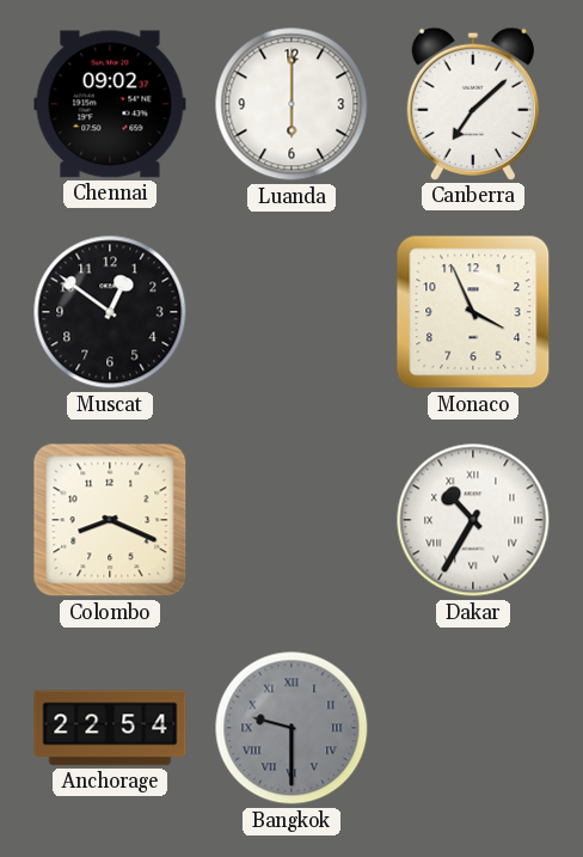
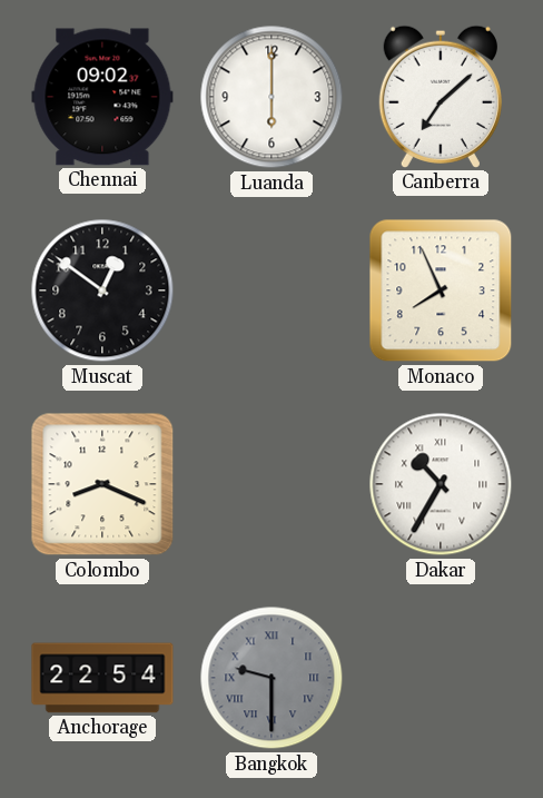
Monaco: 3:56 -> 7:56 (441, 290)
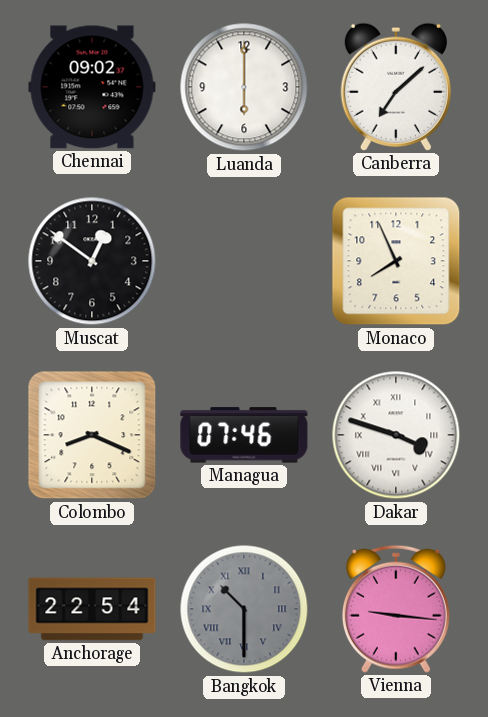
Managua: none -> 07:46 (244, 435)
Dakar: 10:35 -> 3:48 (396, 435)
Bangkok: 9:30 -> 10:30 (244, 609)
Vienna: none -> 9:16 (396, 609)
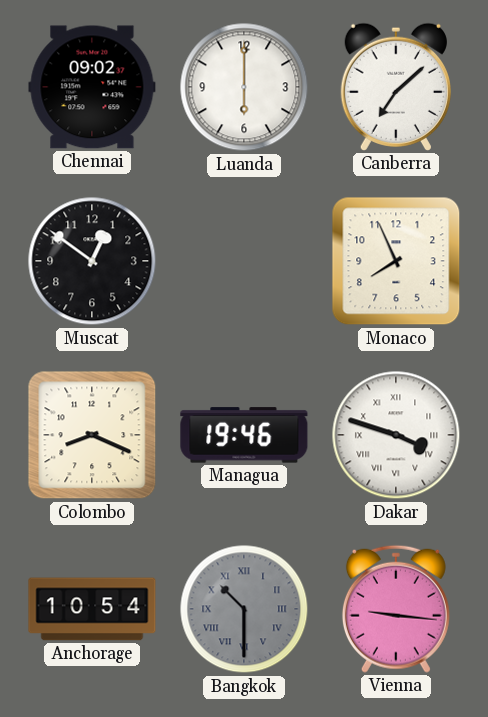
Managua: 07:46 -> 19:46 (244, 435)
Anchorage: 22:54 -> 10:54 (92, 609)
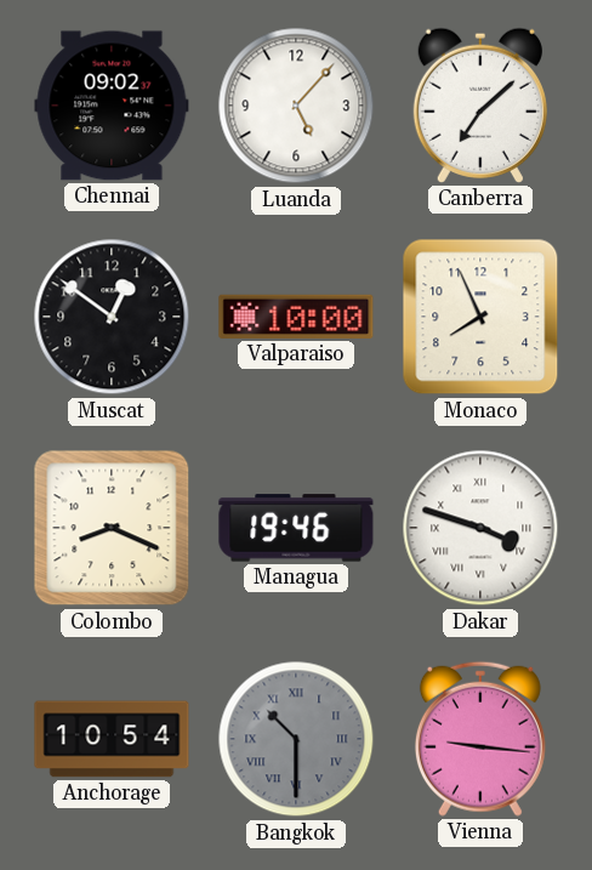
Luanda: 6:00 -> 5:07 (296, 106)
Valparaiso: none -> 10:00 (296, 317)
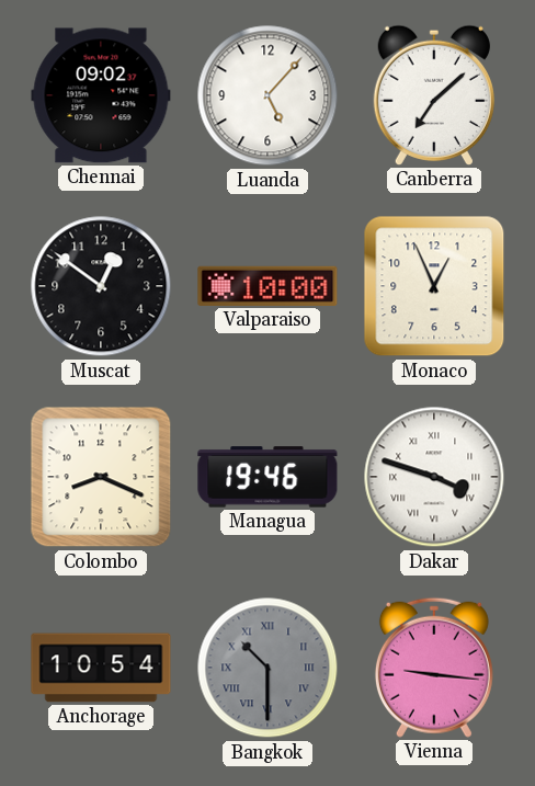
Monaco: 7:56 -> 12:56 (434, 286)
